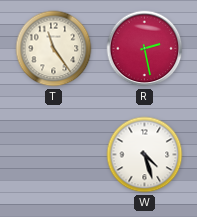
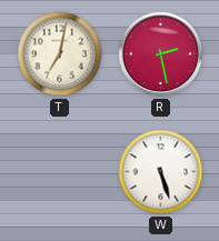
T: 11:24 -> 7:02 (60, 54)
W: 4:27 -> 5:27 (161, 172)
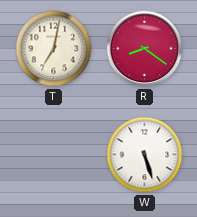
R: 2:28 -> 8:21 (145, 49)
